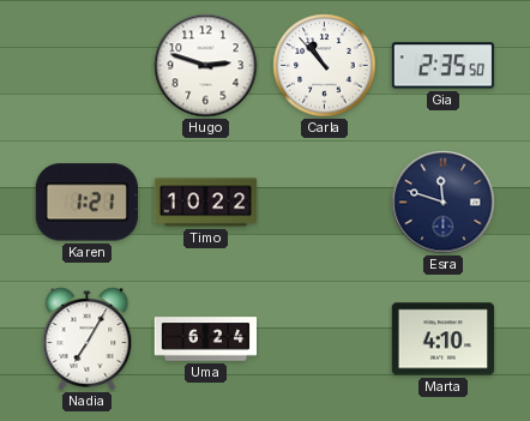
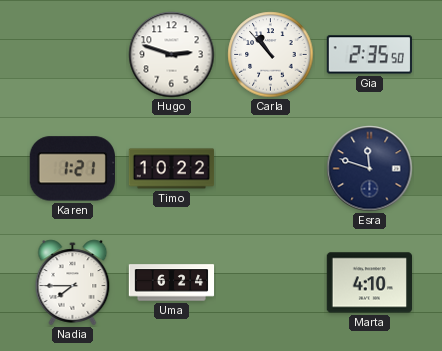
Nadia: 7:05 -> 7:45 (73, 283)
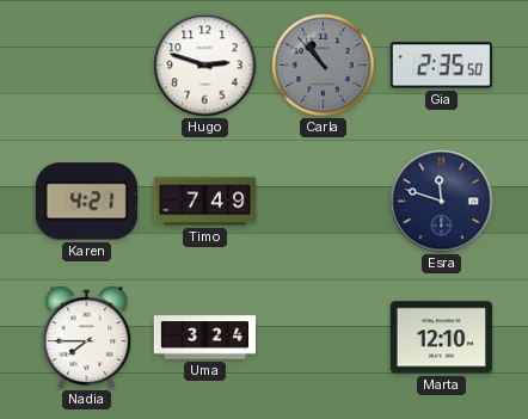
Carla dial: white -> grey (324, 66)
Karen: 1:21 -> 4:21 (86, 202)
Timo: 10:22 -> 7:49 (205, 202)
Uma: 6:24 -> 3:24 (205, 338)
Marta: 4:10 -> 12:10 (442, 338)
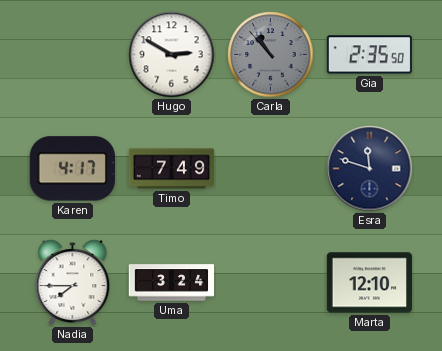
Hugo: 2:48 -> 2:50 (172, 55)
Karen: 4:21 -> 4:17 (72, 169)
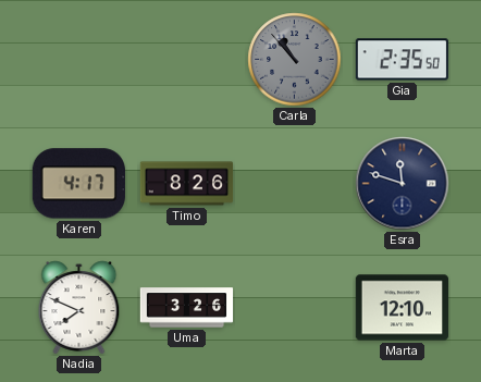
Hugo: 2:50 -> none (172, 55)
Timo: 7:49 -> 8:26 (187, 184)
Nadia: 7:45 -> 7:49 (79, 308)
Uma: 3:24 -> 3:26 (187, 308)
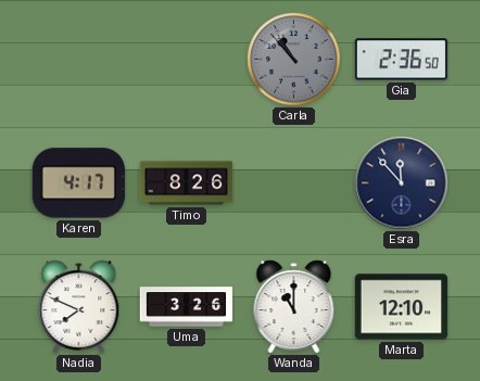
Gia: 2:35 -> 2:36 (402, 60)
Esra: 11:48 -> 11:53 (402, 183)
Wanda: none -> 11:00 (294, 307)
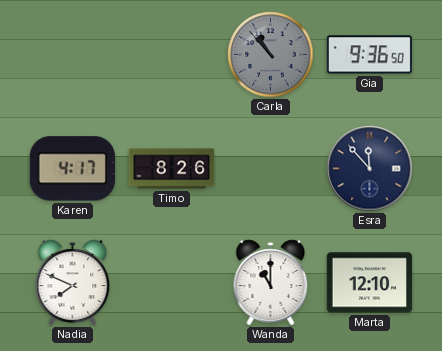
Gia: 2:36 -> 9:36 (370, 55)
Uma: 3:26 -> none (187, 307)
